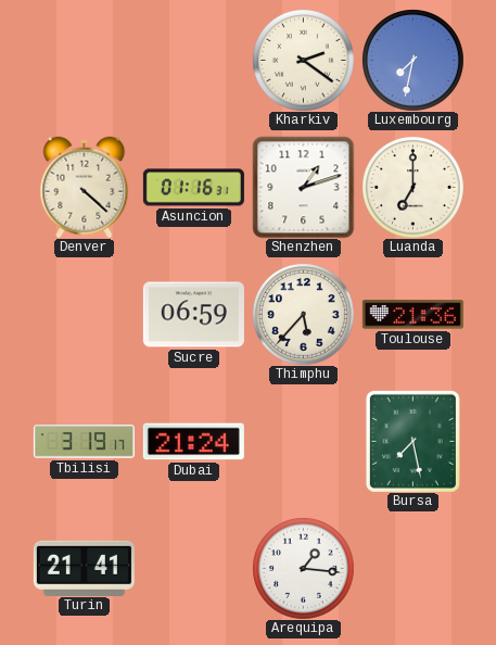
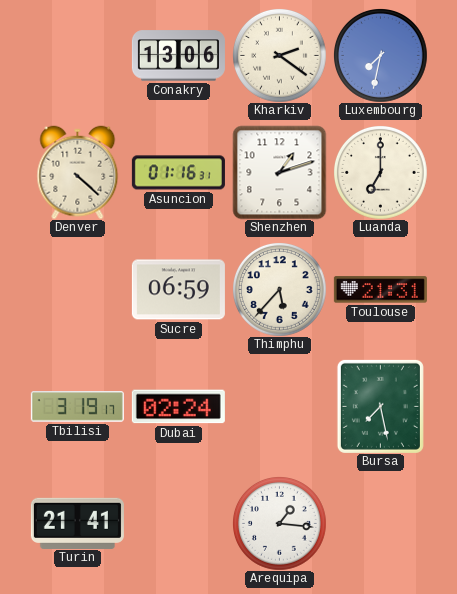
Conakry: none -> 13:06 (178, 56)
Toulouse: 21:36 -> 21:31 (380, 290)
Dubai: 21:24 -> 02:24 (178, 407)
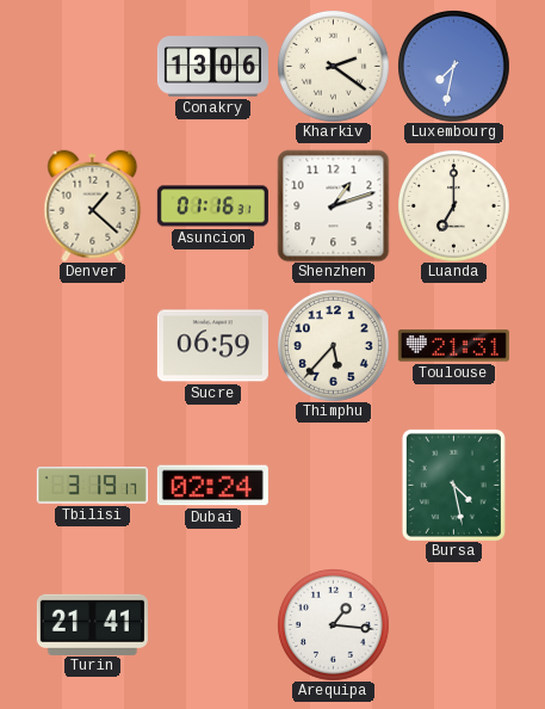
Denver: 4:22 -> 1:22 (93, 205)
Bursa: 7:28 -> 4:28 (453, 485)
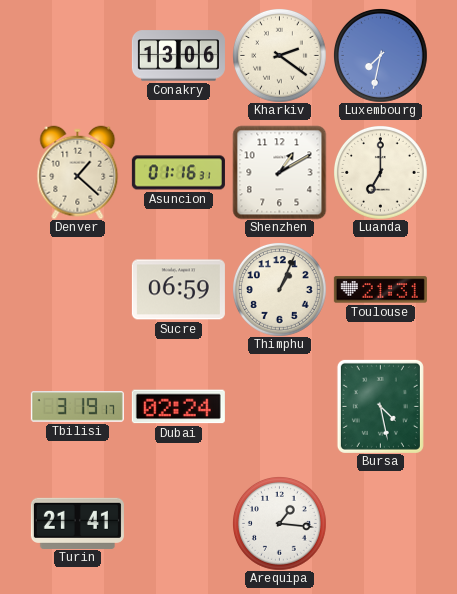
Shenzhen: 1:12 -> 1:10 (279, 172)
Thimphu: 5:37 -> 1:04 (280, 290)
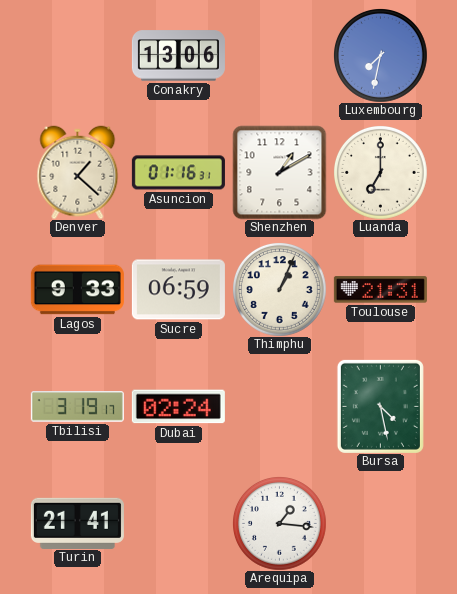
Kharkiv: 2:21 -> none (280, 56)
Lagos: none -> 9:33 (77, 290)
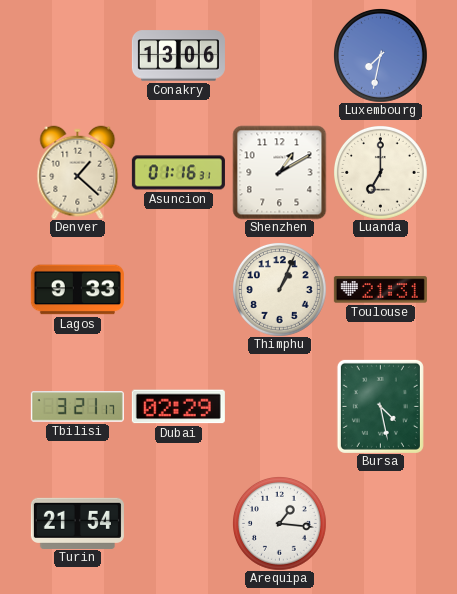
Sucre: 06:59 -> none (178, 290)
Tbilisi: 3:19 -> 3:21 (77, 407)
Dubai: 02:24 -> 02:29 (178, 407)
Turin: 21:41 -> 21:54 (77, 523)
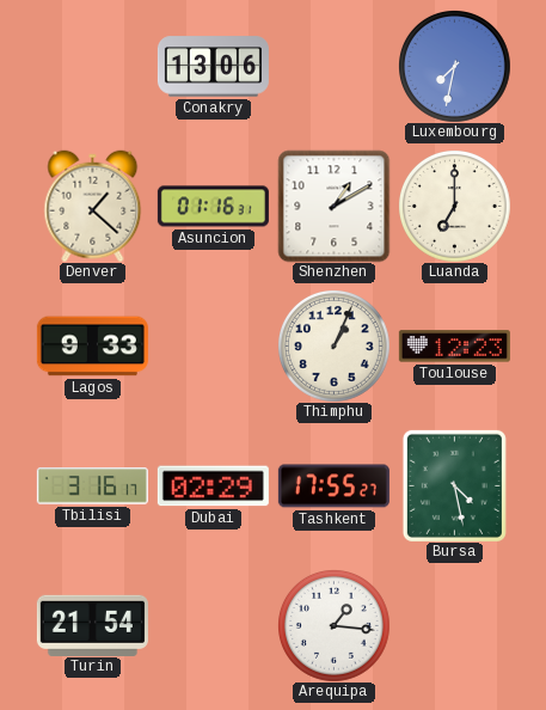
Toulouse: 21:31 -> 12:23 (454, 347)
Tbilisi: 3:21 -> 3:16 (92, 486)
Tashkent: none -> 17:55 (333, 486)
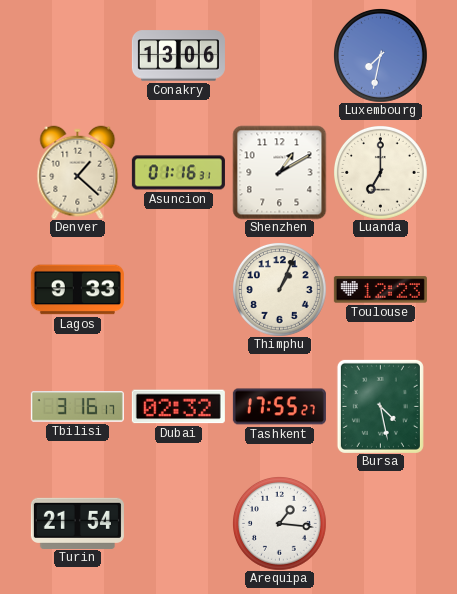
Dubai: 02:29 -> 02:32 (178, 407)
